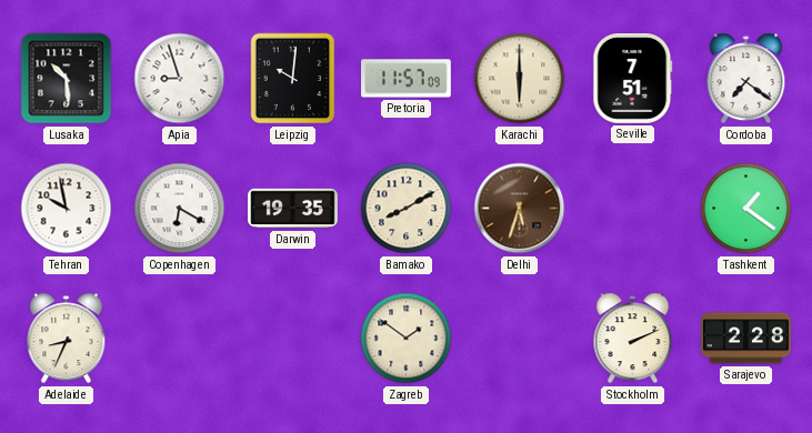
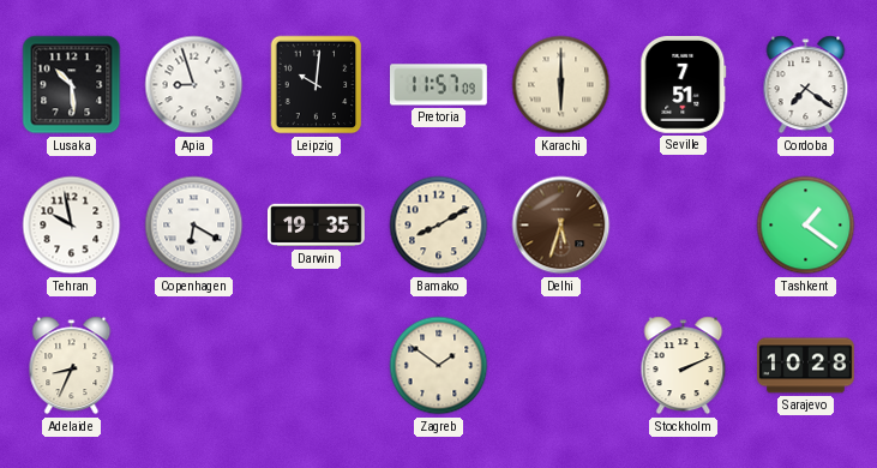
Sarajevo: 2:28 -> 10:28 (806, 366)
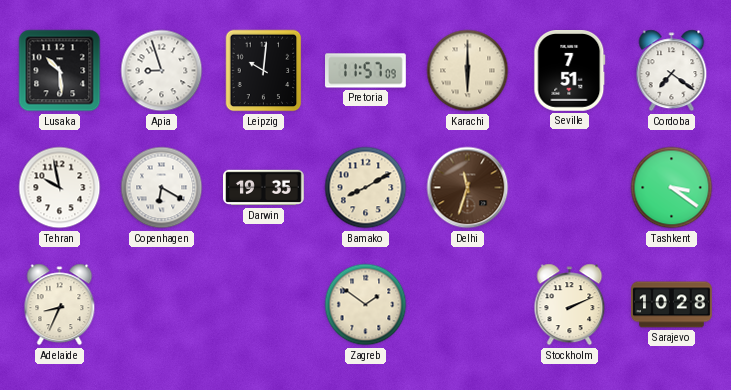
Delhi: 5:33 -> 11:33 (468, 188)
Tashkent: 1:21 -> 3:21 (672, 188)
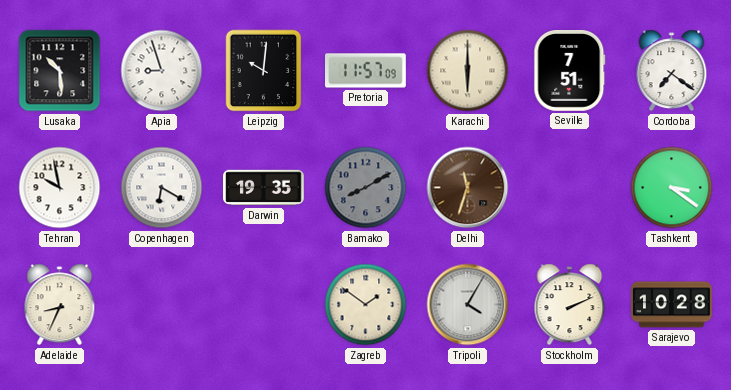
Bamako dial: cream -> grey (366, 188)
Tripoli: none -> 4:05 (468, 305)
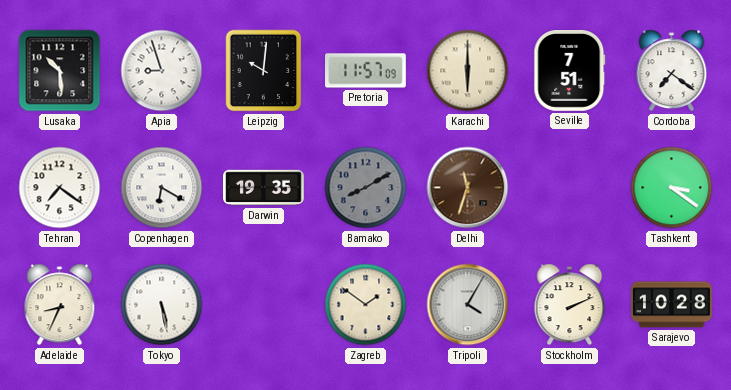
Tehran: 9:58 -> 7:21 (60, 188)
Tokyo: none -> 5:28 (162, 305)
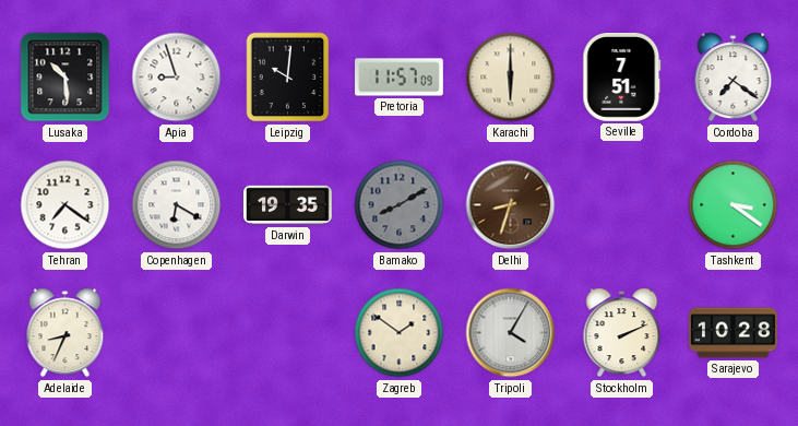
Delhi: 11:33 -> 8:33 (511, 205)
Tokyo: 5:28 -> none (162, 305)
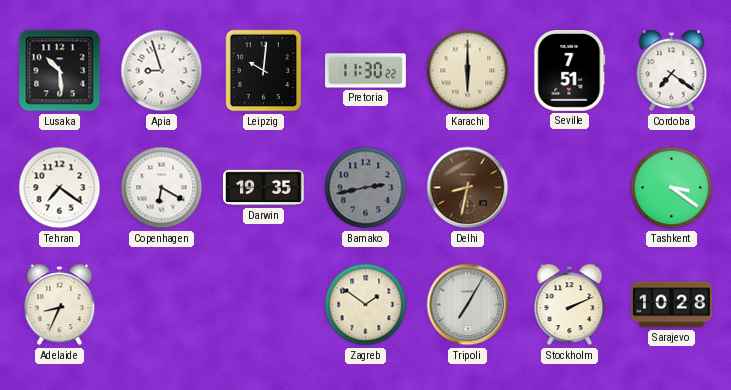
Pretoria: 11:57 -> 11:30 (366, 71)
Bamako: 8:10 -> 2:43 (366, 188)
Delhi: 8:33 -> 8:32 (468, 188)
Tripoli: 4:05 -> 7:05 (468, 305)
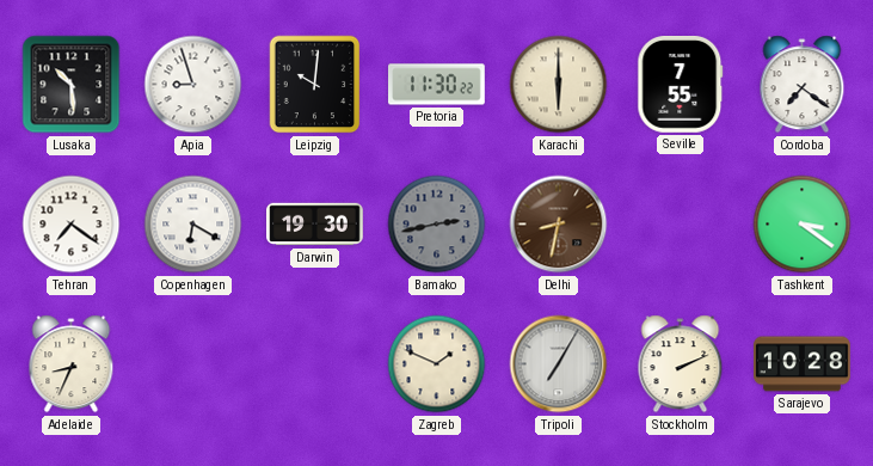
Seville: 7:51 -> 7:55 (681, 85)
Darwin: 19:35 -> 19:30 (315, 225)
Zagreb: 1:51 -> 1:49 (437, 364)
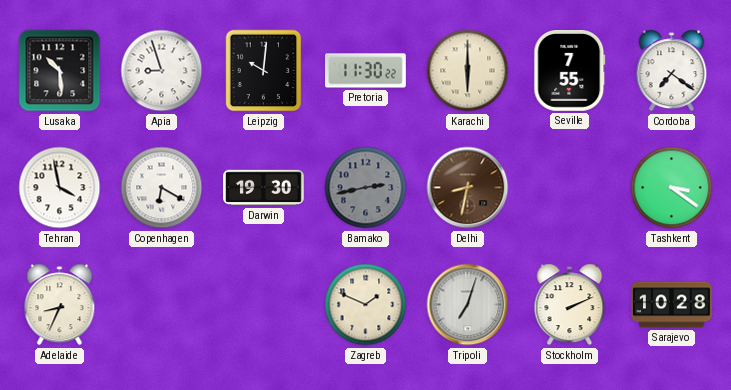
Tehran: 7:21 -> 3:58 (60, 188)
Tripoli: 7:05 -> 7:03 (468, 305)
